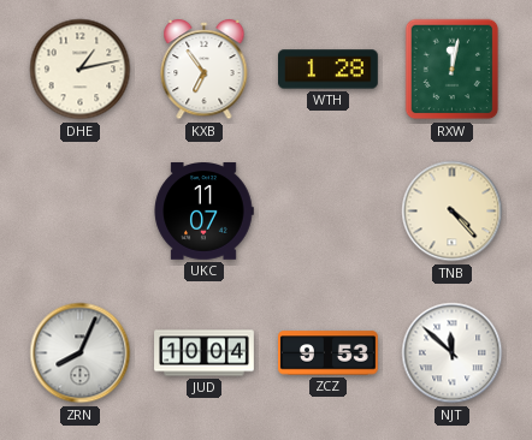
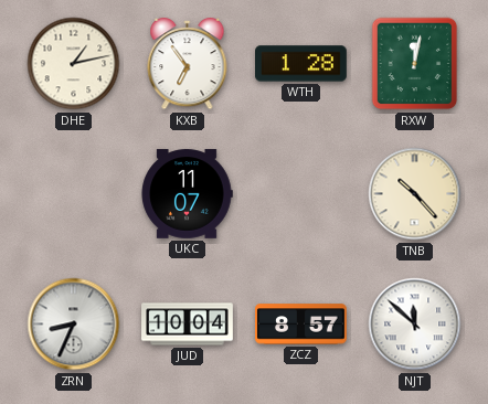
TNB: 4:23 -> 10:23 (415, 194)
ZRN: 8:04 -> 8:34 (74, 325)
ZCZ: 9:53 -> 8:57 (301, 325)
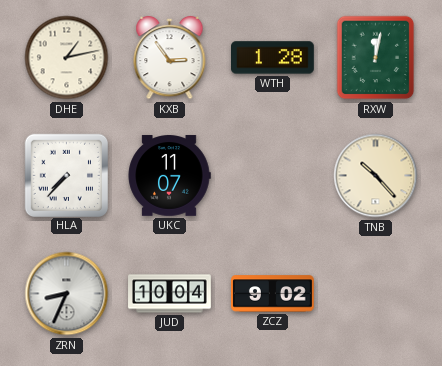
KXB: 6:54 -> 2:54 (170, 58)
HLA: none -> 7:37 (66, 175)
ZCZ: 8:57 -> 9:02 (273, 294)
NJT: 11:52 -> none (415, 325)
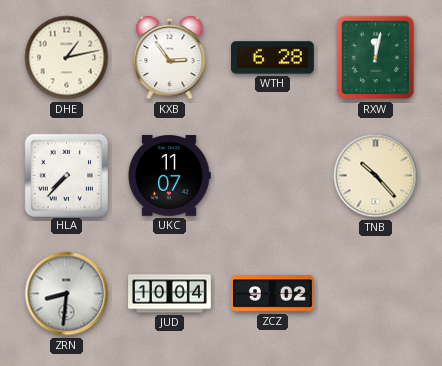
WTH: 1:28 -> 6:28 (273, 58)
ZRN: 8:34 -> 8:31 (67, 294)
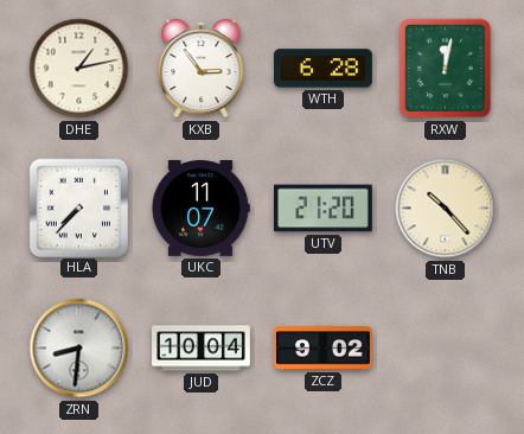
UTV: none -> 21:20 (324, 209)
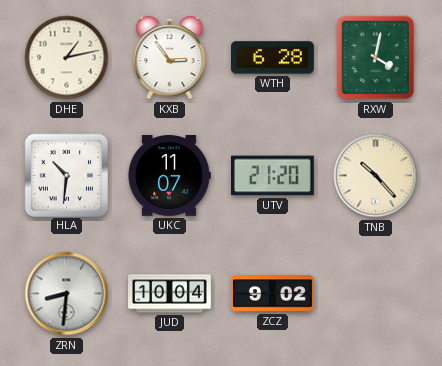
RXW: 12:02 -> 4:02 (376, 58)
HLA: 7:37 -> 10:31 (66, 175)
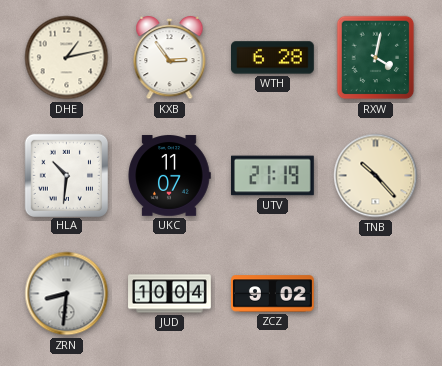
UTV: 21:20 -> 21:19 (273, 176)
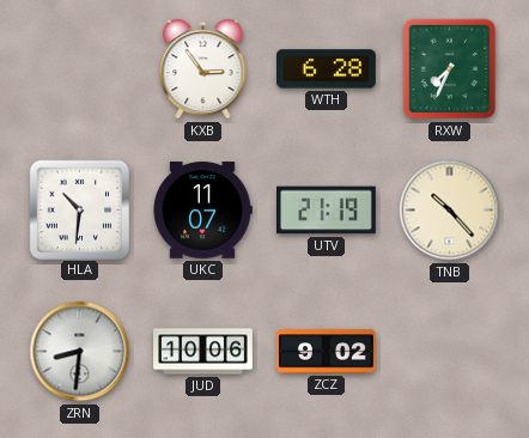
DHE: 1:13 -> none (67, 58)
RXW: 4:02 -> 7:34 (450, 69)
JUD: 10:04 -> 10:06 (203, 352)
